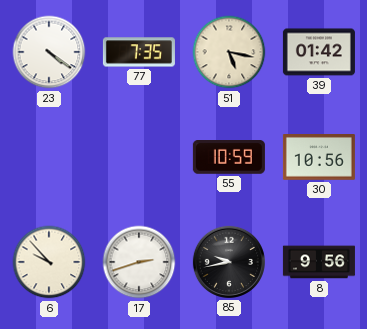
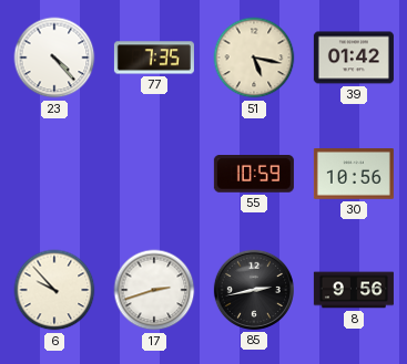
23: 4:21 -> 4:23 (54, 58)
85: 9:43 -> 2:43 (254, 290)
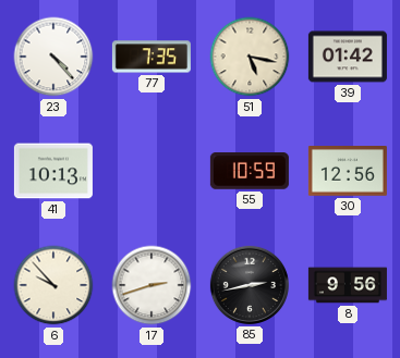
41: none -> 10:13 (53, 171)
30: 10:56 -> 12:56 (348, 172)
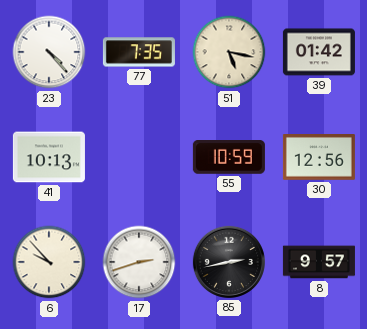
8: 9:56 -> 9:57 (319, 262)
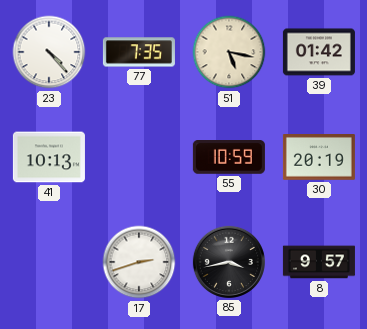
30: 12:56 -> 20:19 (319, 158)
6: 9:53 -> none (49, 262)
85: 2:43 -> 3:43 (229, 262)
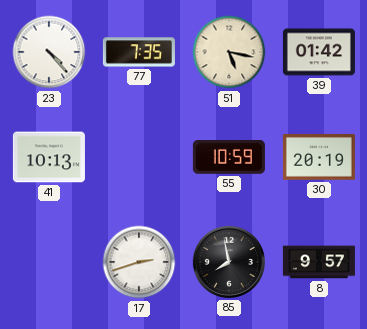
85: 3:43 -> 7:58 (229, 262)
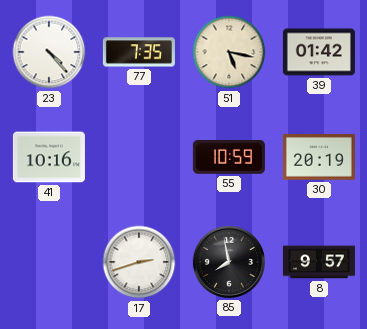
41: 10:13 -> 10:16 (49, 157)
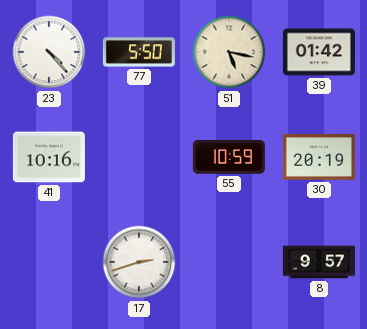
77: 7:35 -> 5:50 (139, 52)
85: 7:58 -> none (229, 262)
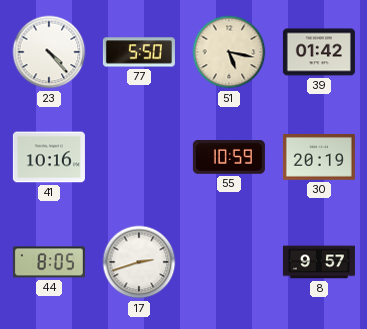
44: none -> 8:05 (49, 262)
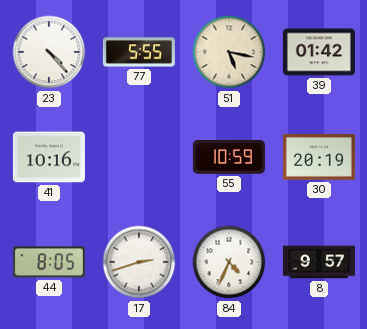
77: 5:50 -> 5:55 (139, 52)
84: none -> 4:34 (229, 262)
